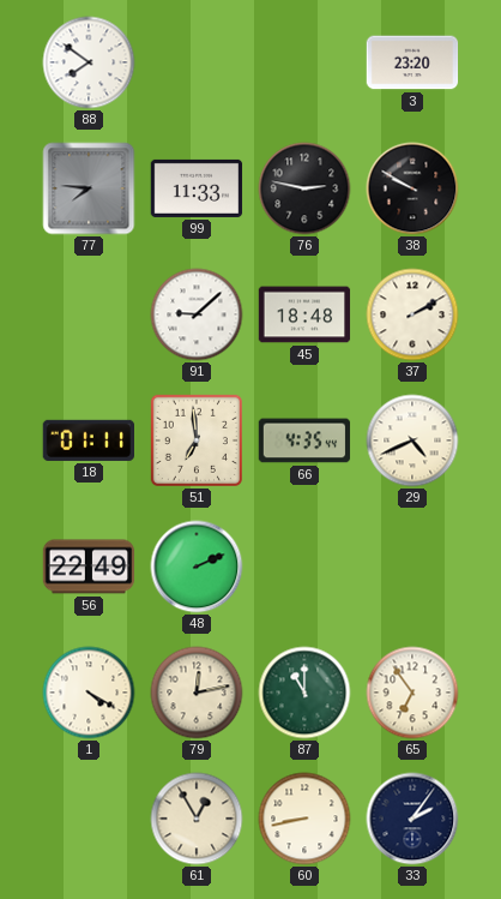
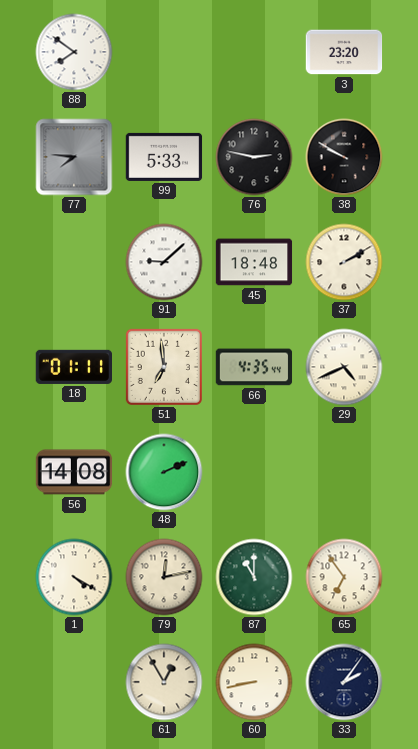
99: 11:33 -> 5:33 (164, 157)
56: 22:49 -> 14:08 (74, 472)
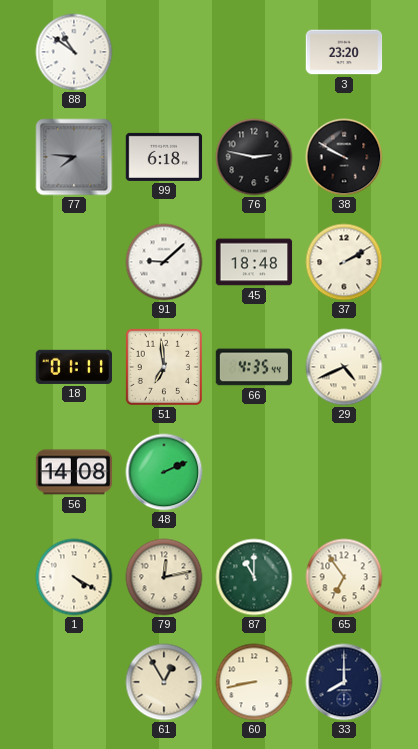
88: 7:51 -> 10:51 (74, 52)
99: 5:33 -> 6:18 (164, 157)
33: 2:06 -> 8:00 (344, 682)
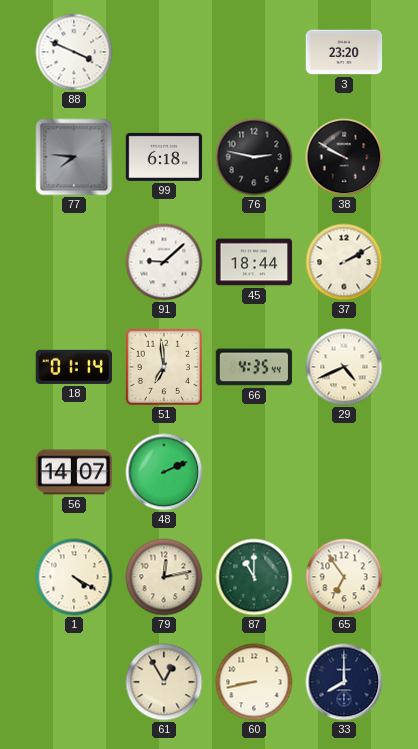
88: 10:51 -> 3:49 (74, 52)
45: 18:48 -> 18:44 (254, 262)
18: 01:11 -> 01:14 (73, 367)
56: 14:08 -> 14:07 (74, 472)
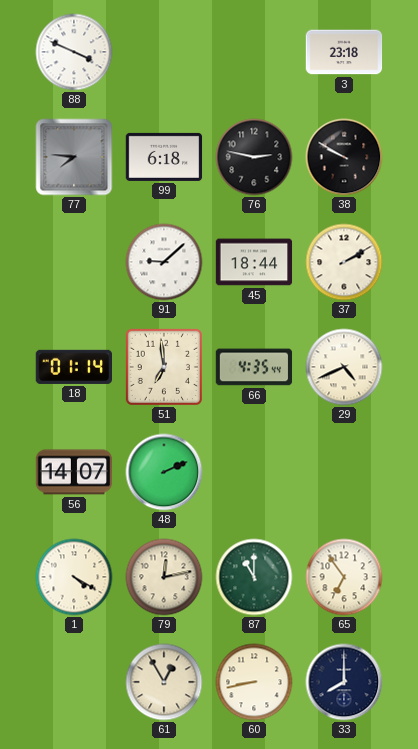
3: 23:20 -> 23:18 (344, 52)
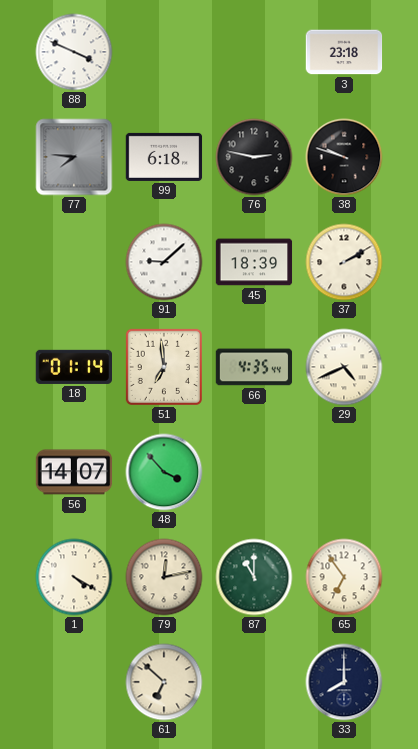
38: 9:50 -> 9:48 (344, 157)
45: 18:44 -> 18:39 (254, 262)
48: 2:11 -> 3:53 (164, 472)
61: 12:55 -> 6:52 (164, 682)
60: 8:43 -> none (254, 682)
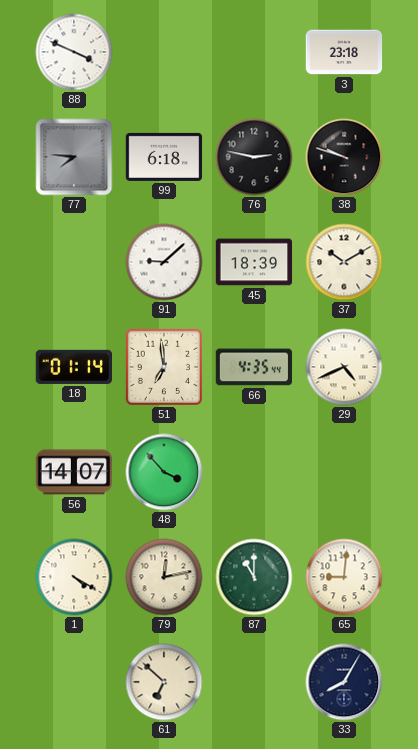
37: 2:10 -> 10:10 (344, 262)
65: 6:54 -> 9:01 (344, 577)
33: 8:00 -> 8:05 (344, 682)
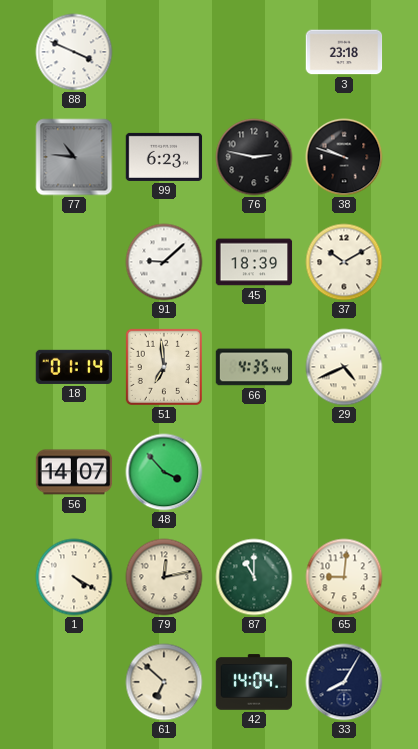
77: 7:46 -> 10:46 (74, 157)
99: 6:18 -> 6:23 (164, 157)
42: none -> 14:04 (254, 682)
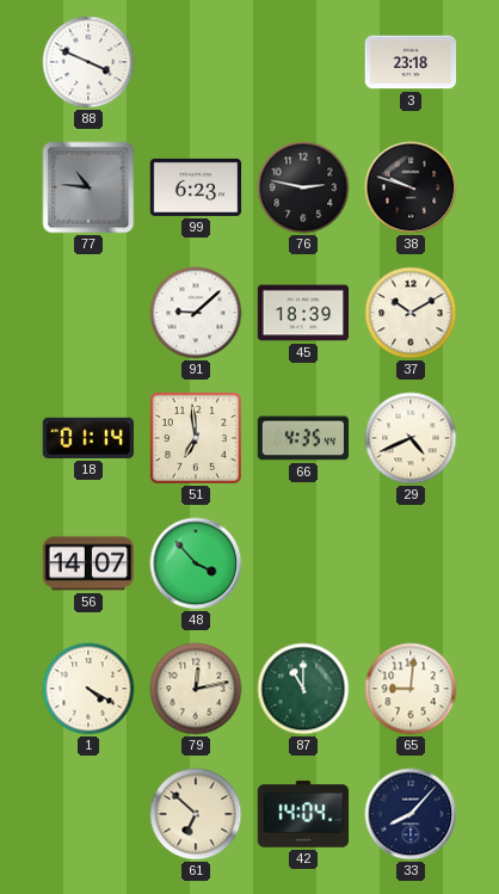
33: 8:05 -> 8:07 (411, 814)
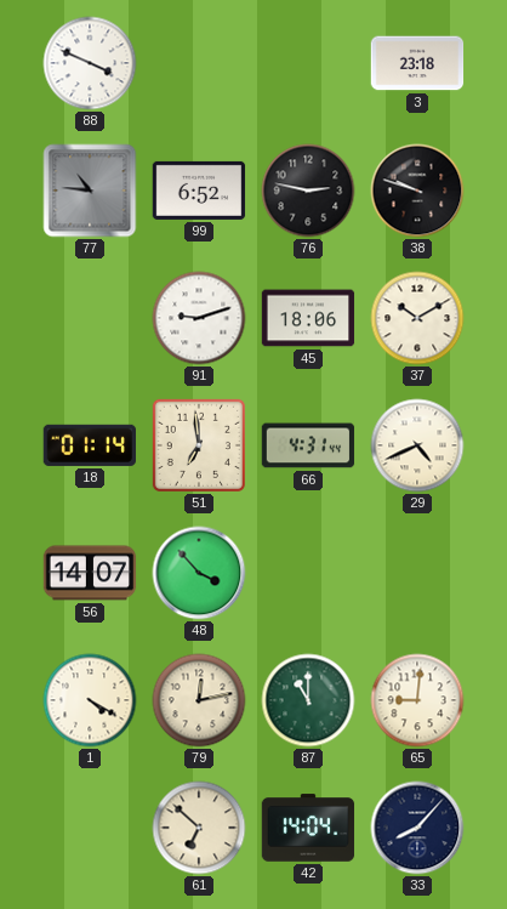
99: 6:23 -> 6:52 (199, 191)
91: 9:08 -> 9:12 (199, 318)
45: 18:39 -> 18:06 (308, 318)
66: 4:35 -> 4:31 (308, 445)
